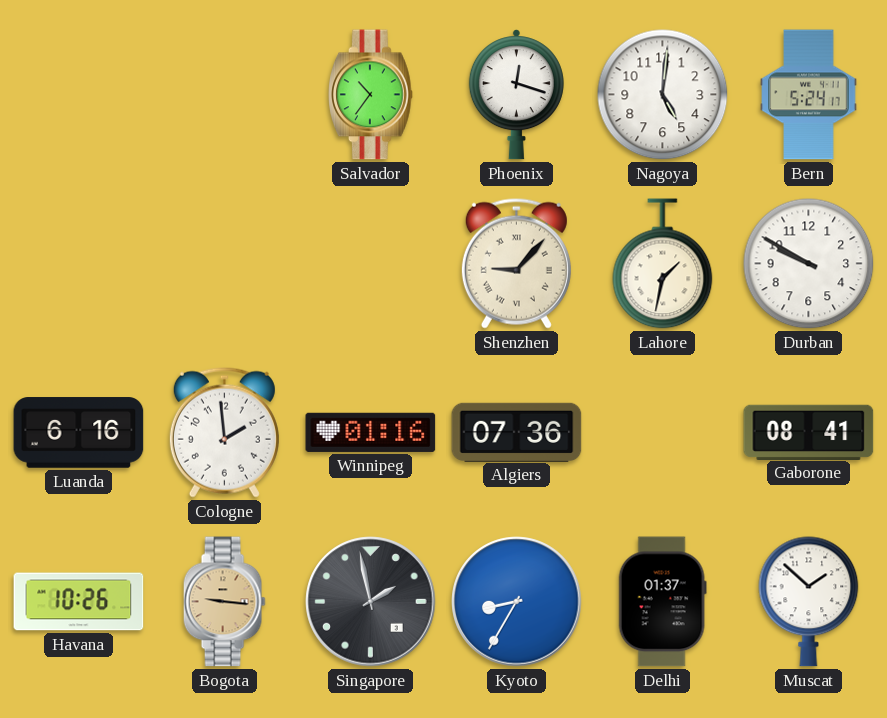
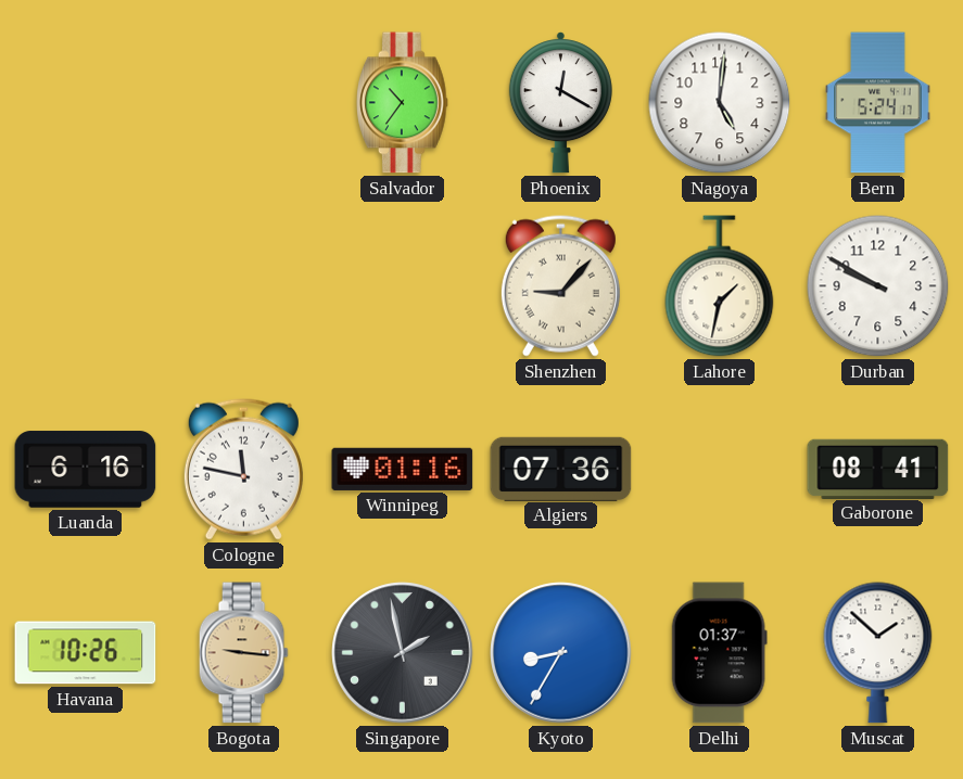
Phoenix: 12:18 -> 12:20 (560, 103)
Cologne: 1:59 -> 11:47 (243, 469)
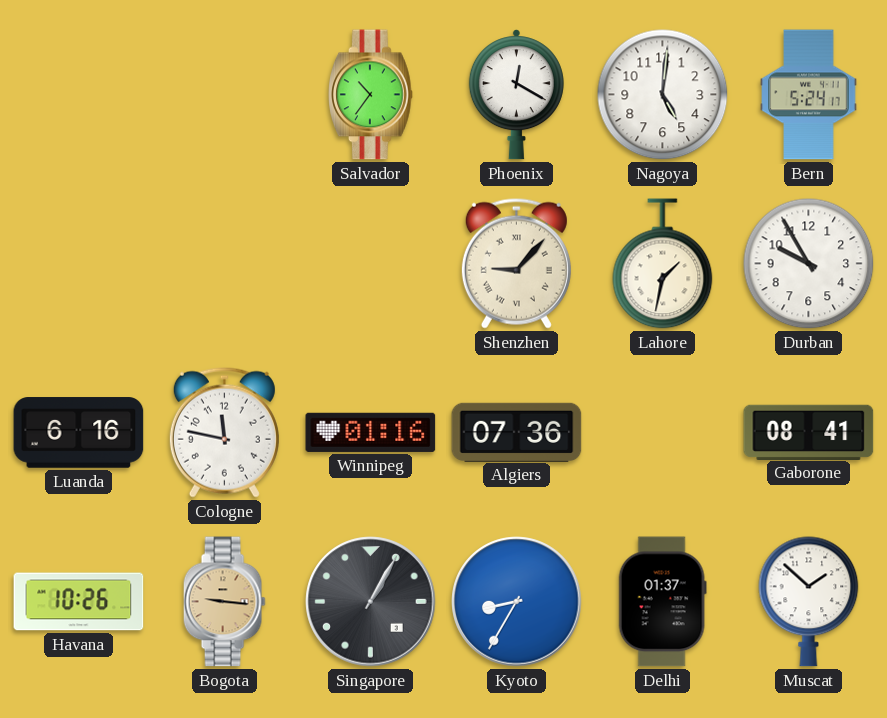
Durban: 9:50 -> 9:55 (809, 264)
Singapore: 1:58 -> 1:05 (371, 602)
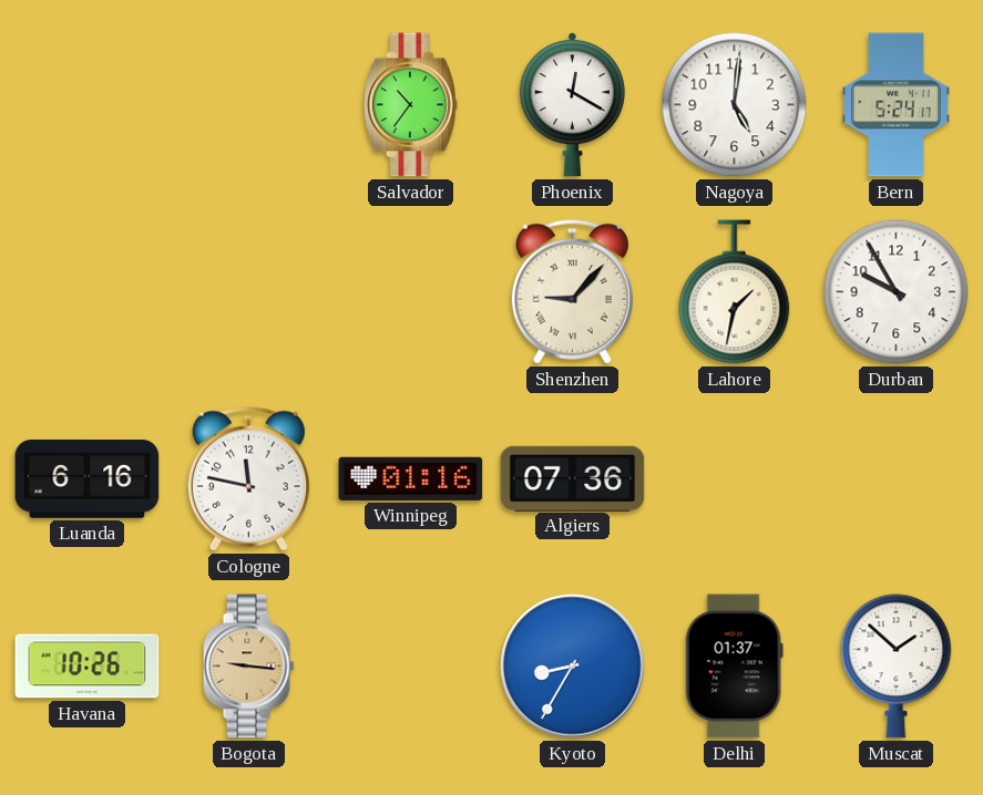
Gaborone: 08:41 -> none (809, 432)
Singapore: 1:05 -> none (371, 602)
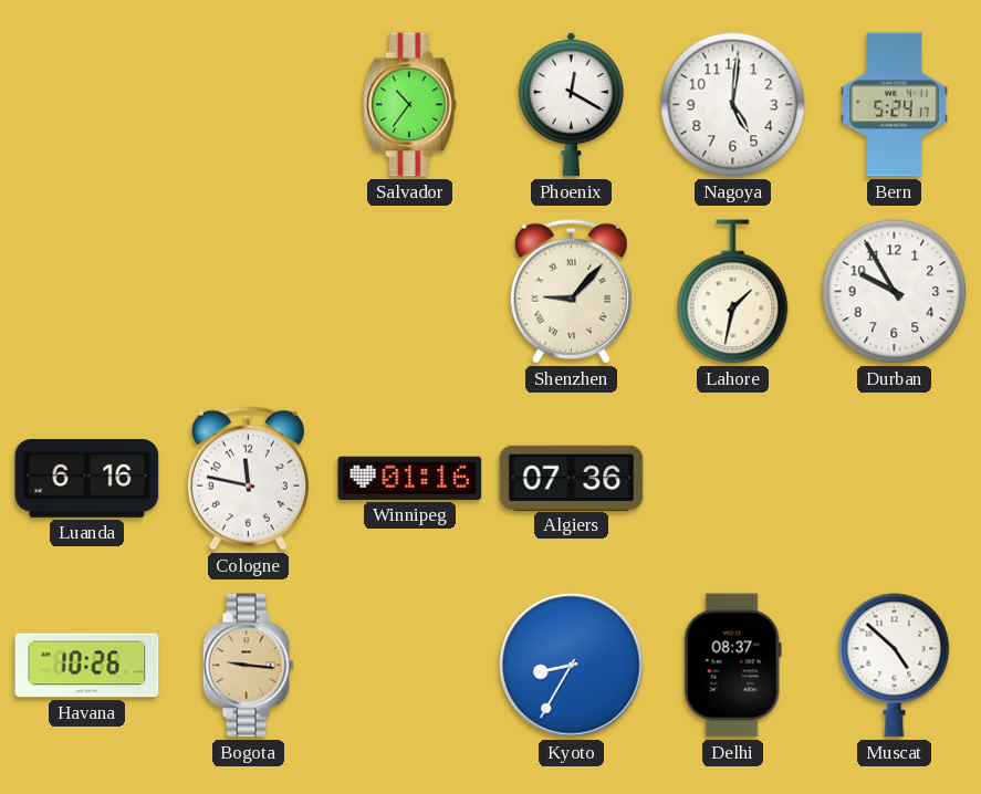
Delhi: 01:37 -> 08:37 (732, 666)
Muscat: 1:52 -> 4:52 (895, 666)
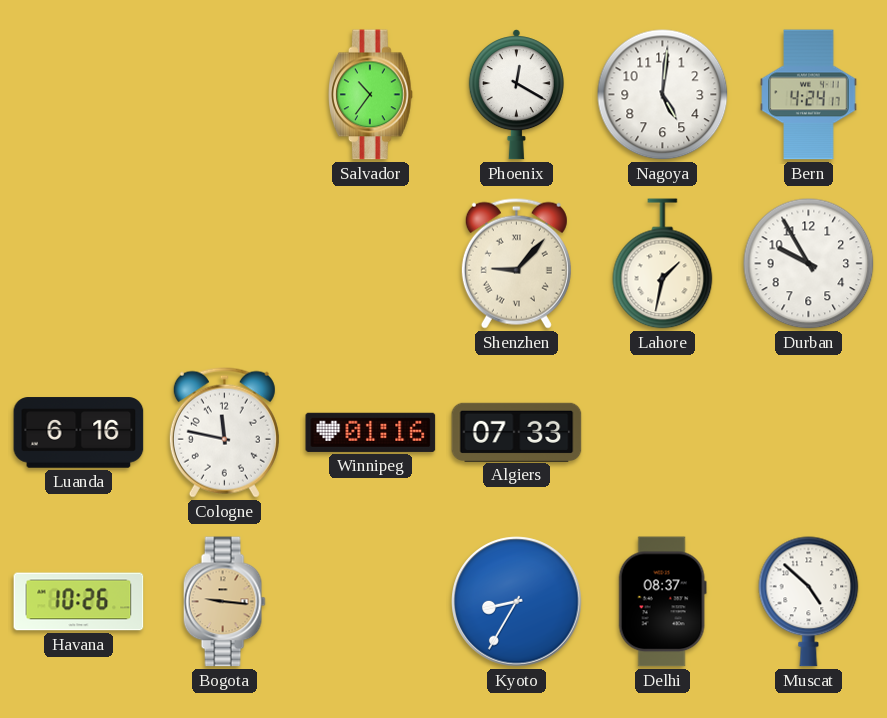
Bern: 5:24 -> 4:24 (809, 95)
Algiers: 07:36 -> 07:33 (517, 432)
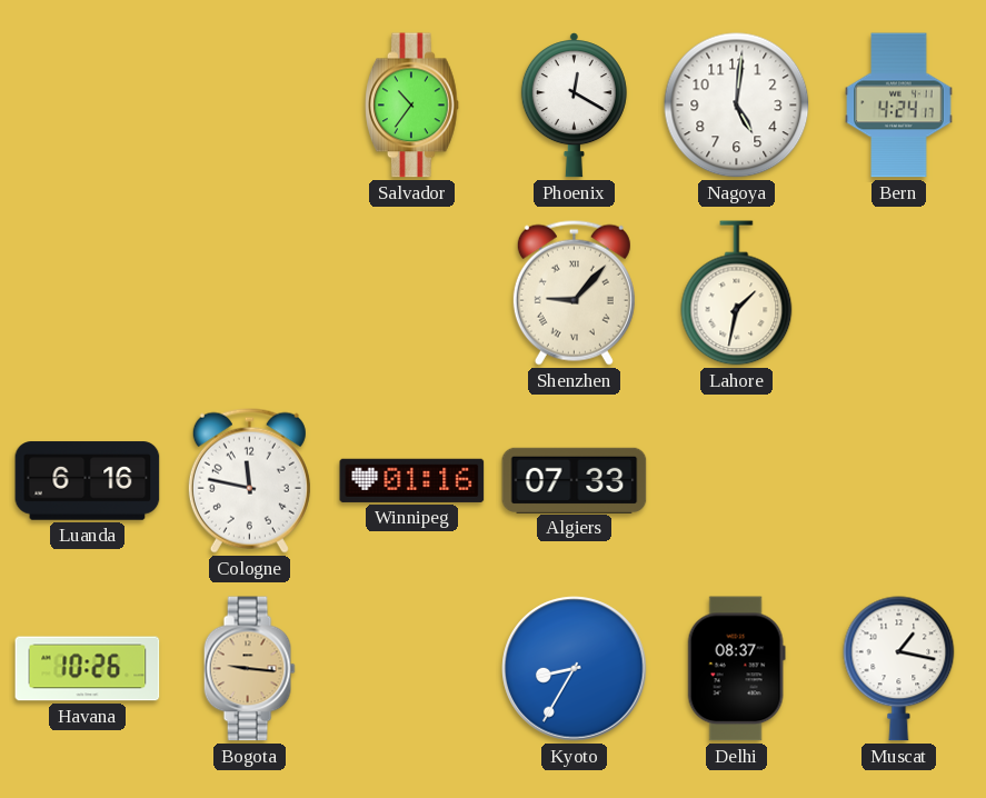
Durban: 9:55 -> none (809, 264)
Muscat: 4:52 -> 1:17 (899, 669)
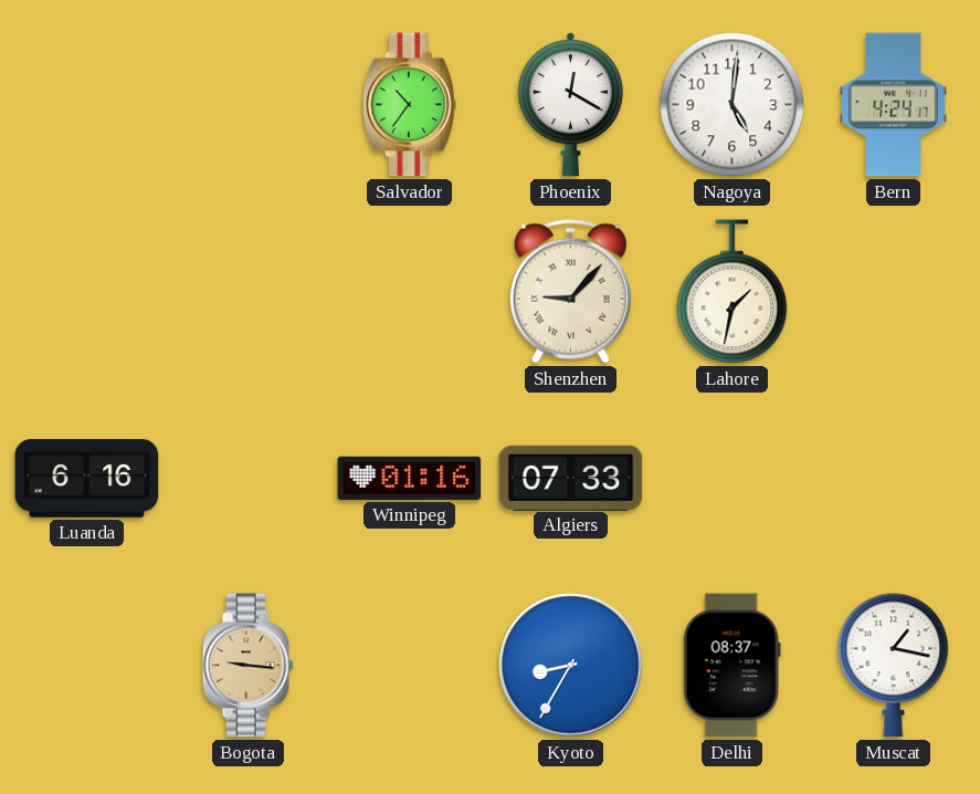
Cologne: 11:47 -> none (249, 480)
Havana: 10:26 -> none (88, 669)
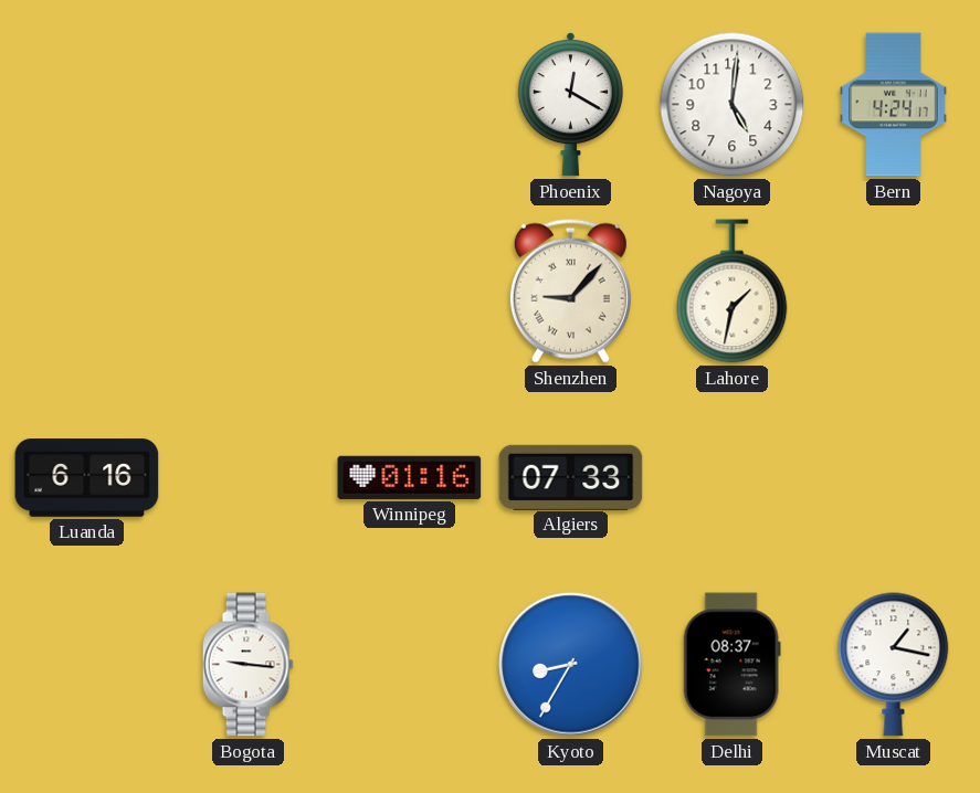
Salvador: 10:36 -> none (410, 105)
Bogota dial: champagne -> white (247, 665)
